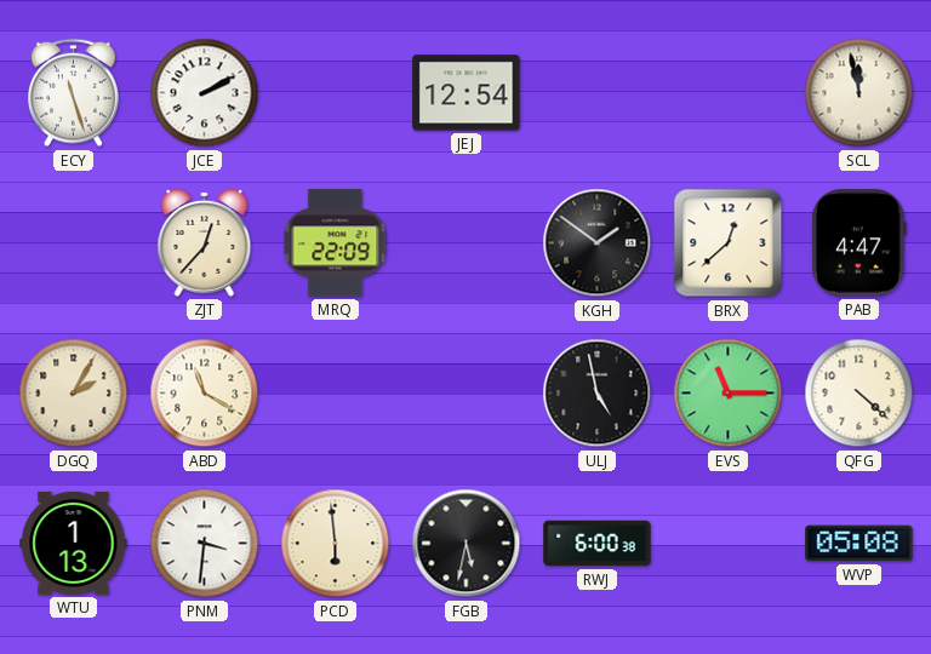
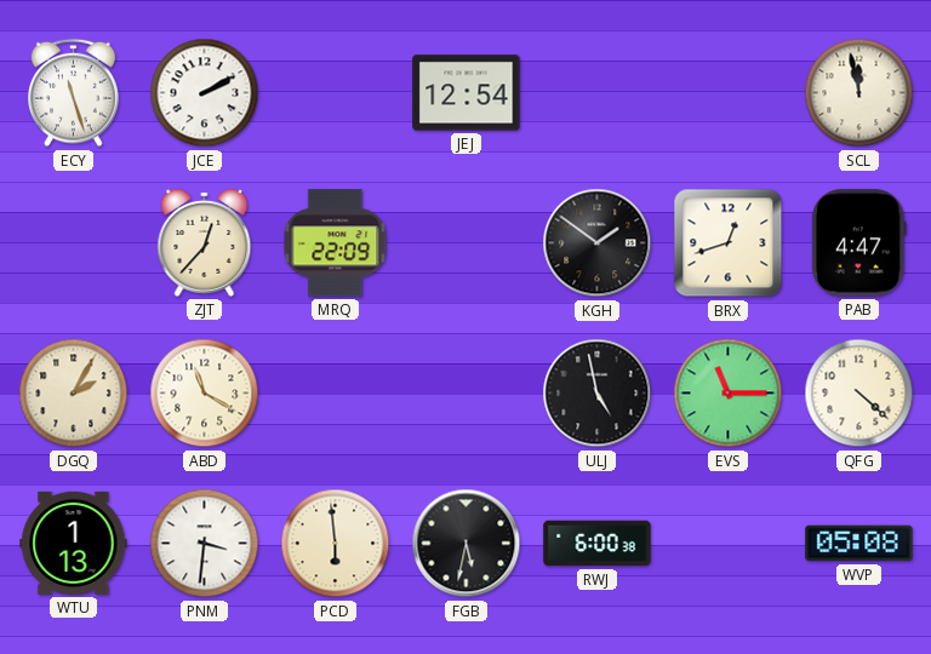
BRX: 12:38 -> 12:42 (729, 243)
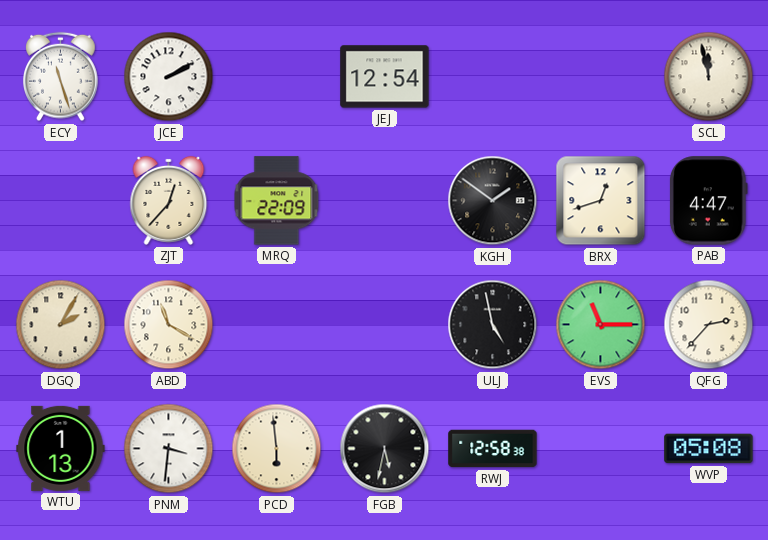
QFG: 4:22 -> 2:37 (709, 325)
RWJ: 6:00 -> 12:58 (493, 449)
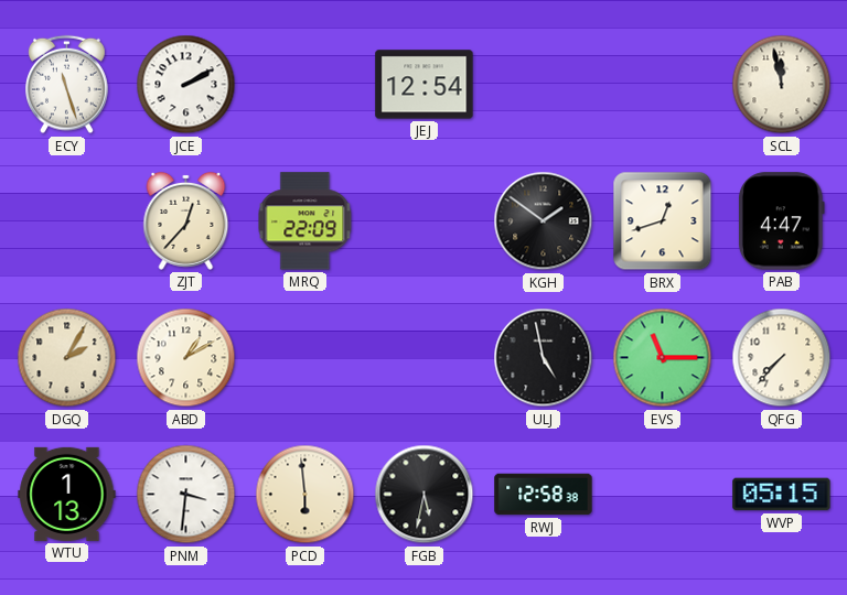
ABD: 11:20 -> 1:10 (186, 358)
QFG: 2:37 -> 7:37 (782, 358)
WVP: 05:08 -> 05:15 (782, 495)
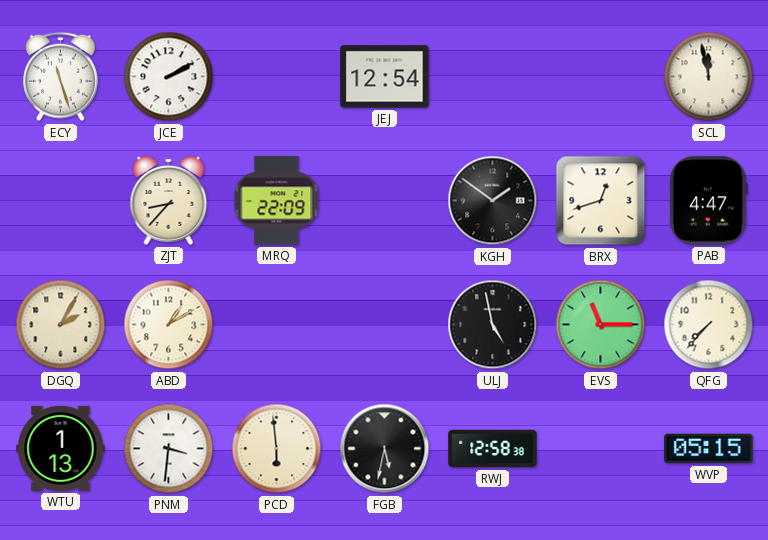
ZJT: 12:37 -> 8:37 (169, 200)
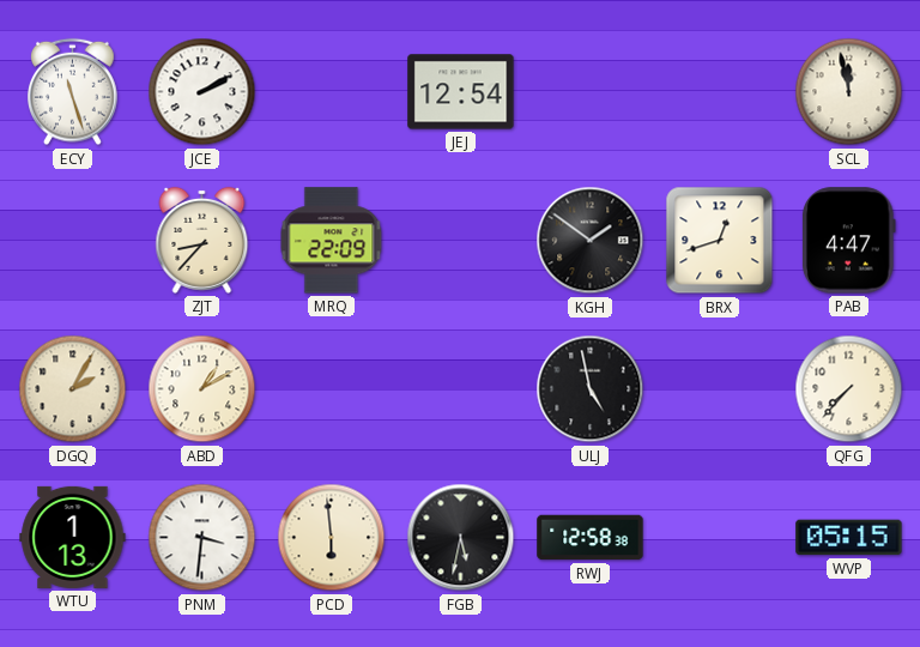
EVS: 11:15 -> none (601, 325)
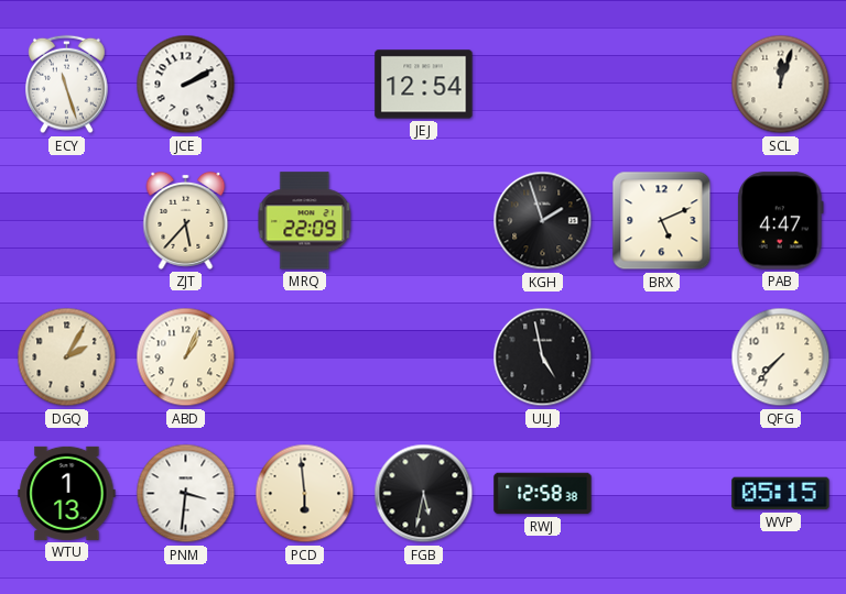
SCL: 11:58 -> 12:03 (781, 85)
ZJT: 8:37 -> 5:37 (186, 220)
KGH: 1:51 -> 1:57 (543, 221)
BRX: 12:42 -> 5:11 (662, 221)
ABD: 1:10 -> 1:04 (186, 358)
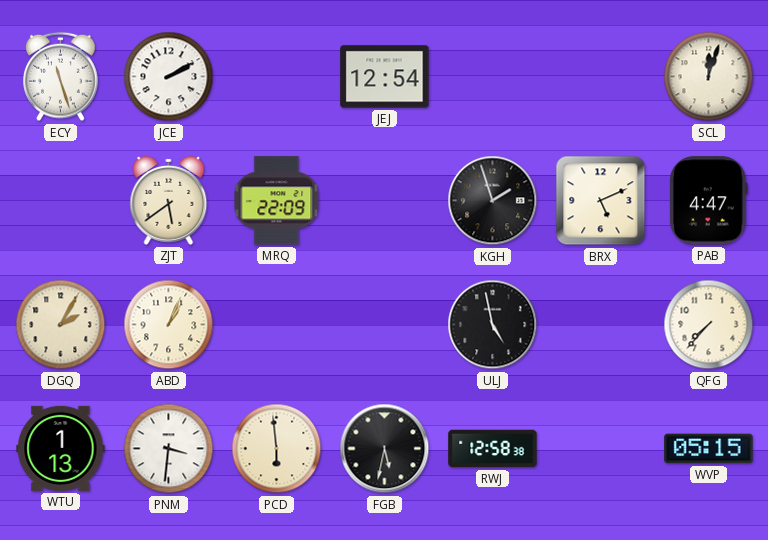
ZJT: 5:37 -> 5:39 (169, 200)
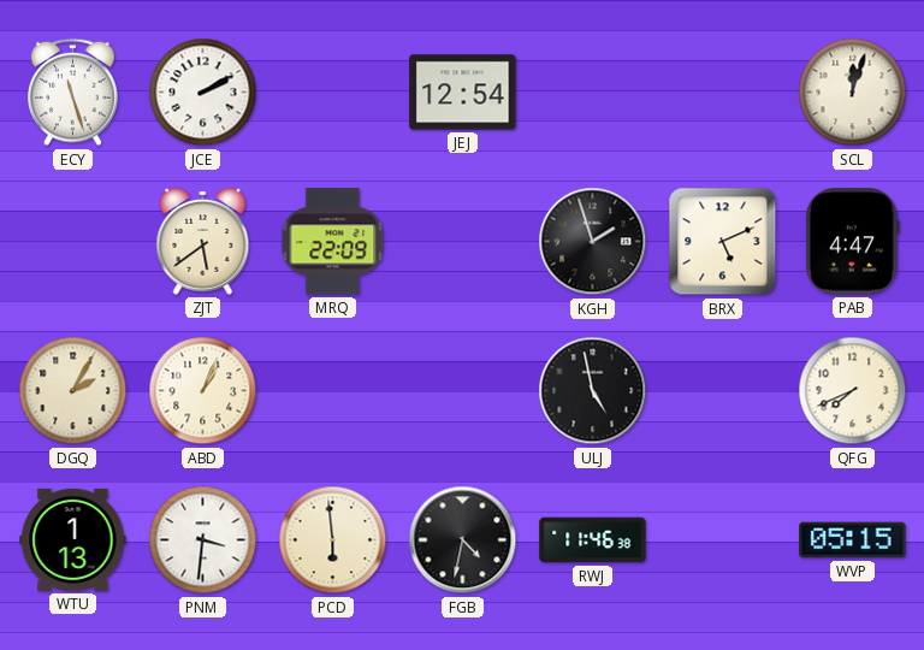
QFG: 7:37 -> 7:41 (853, 391)
FGB: 5:32 -> 4:32 (463, 540)
RWJ: 12:58 -> 11:46 (593, 540)
